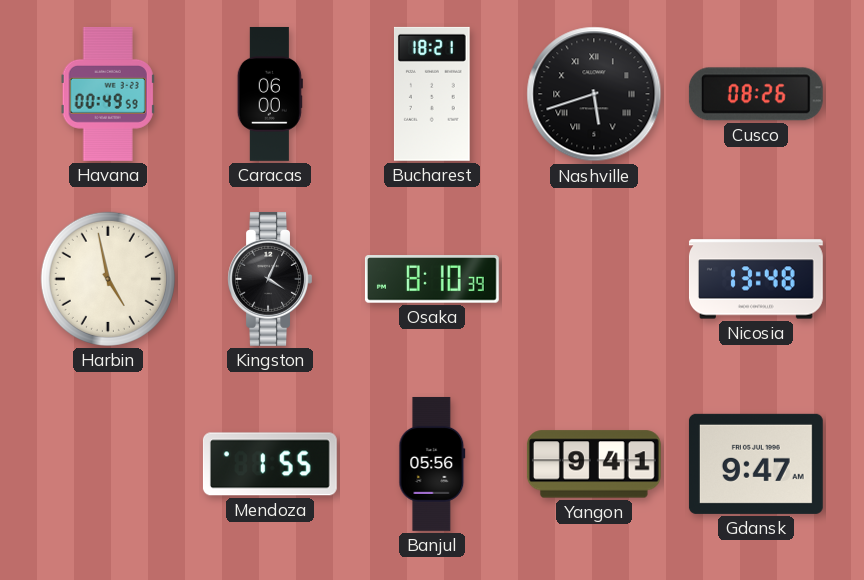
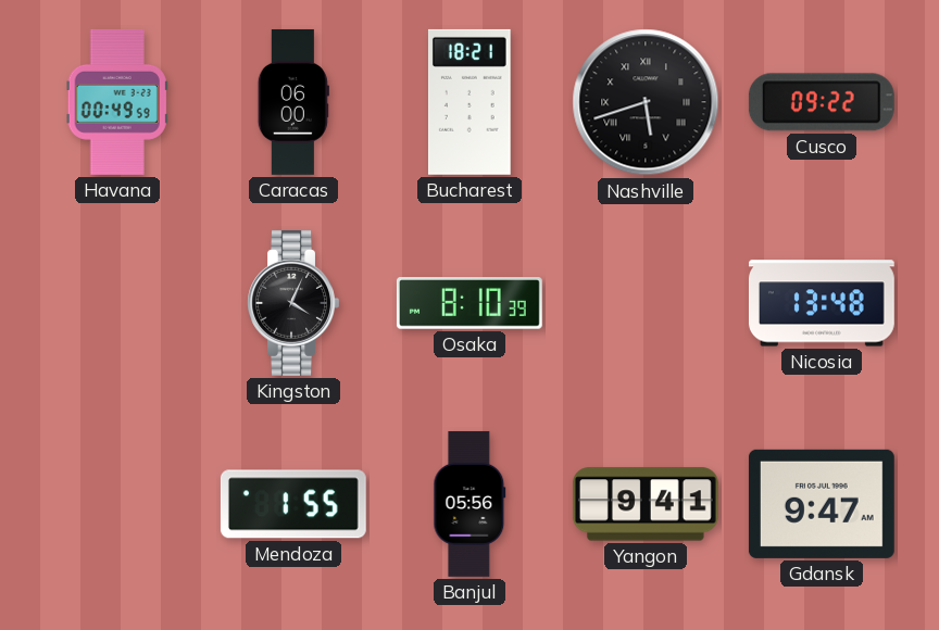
Cusco: 08:26 -> 09:22 (822, 102)
Harbin: 4:58 -> none (108, 279)
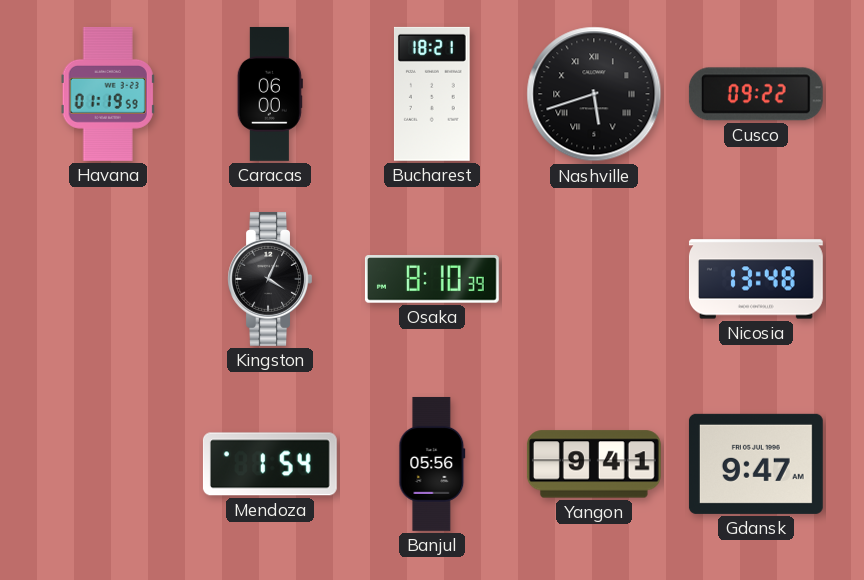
Havana: 00:49 -> 01:19 (108, 94)
Mendoza: 1:55 -> 1:54 (270, 464)
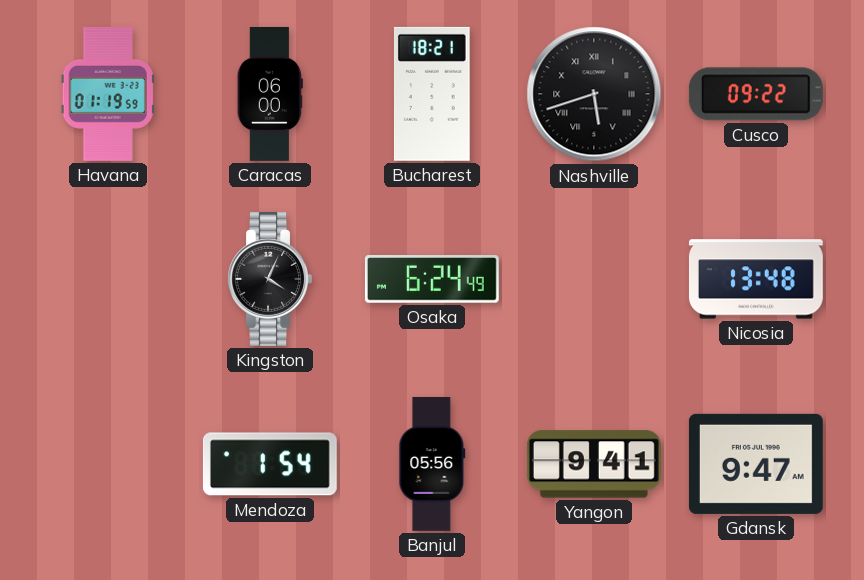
Osaka: 8:10 -> 6:24 (432, 279)
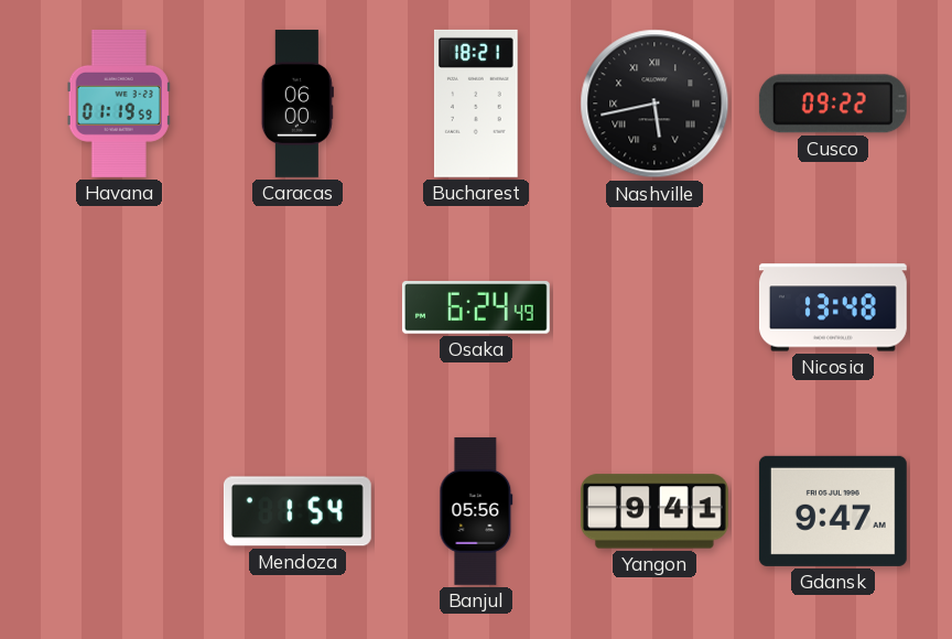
Nashville: 5:42 -> 5:43 (654, 104)
Kingston: 4:04 -> none (270, 279)
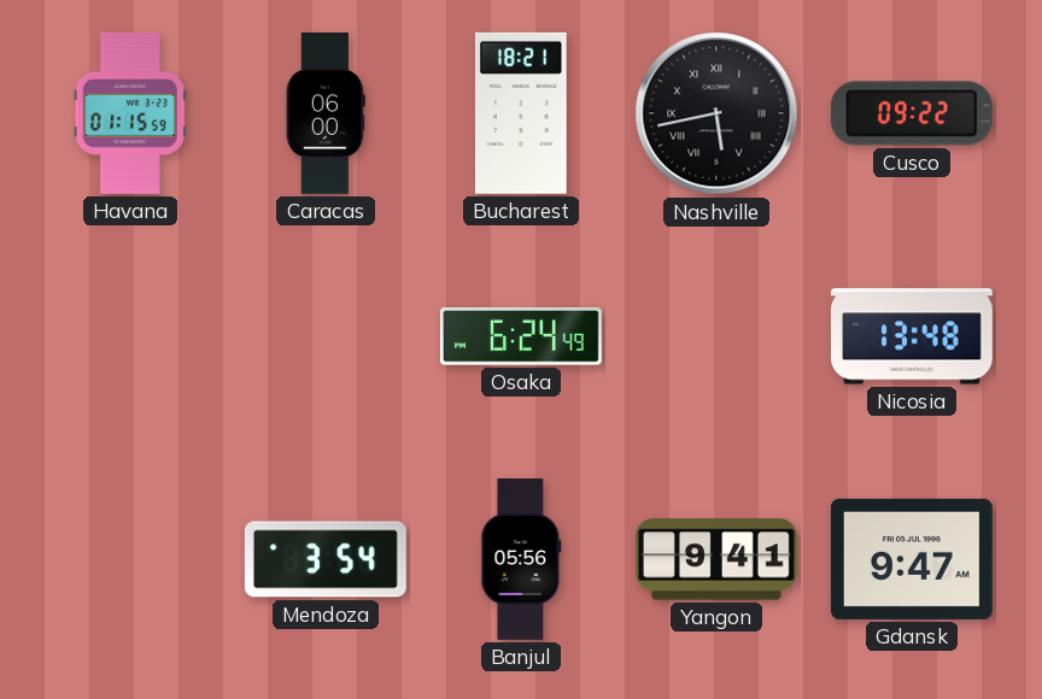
Havana: 01:19 -> 01:15 (130, 113)
Mendoza: 1:54 -> 3:54 (326, 559)
